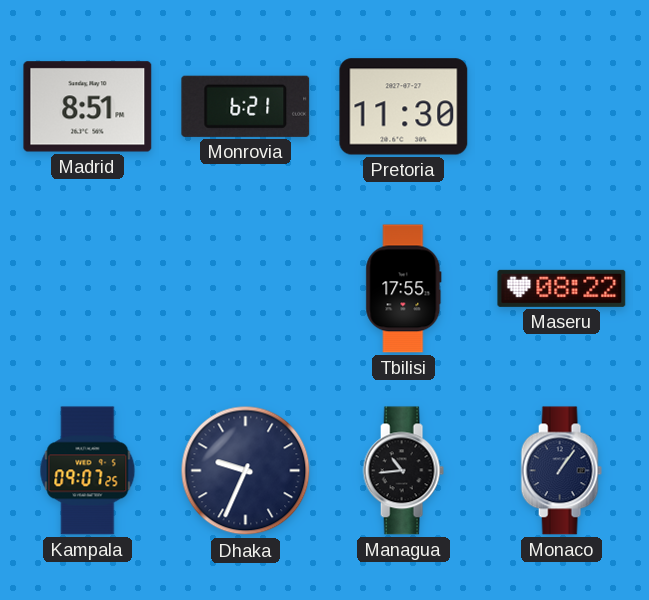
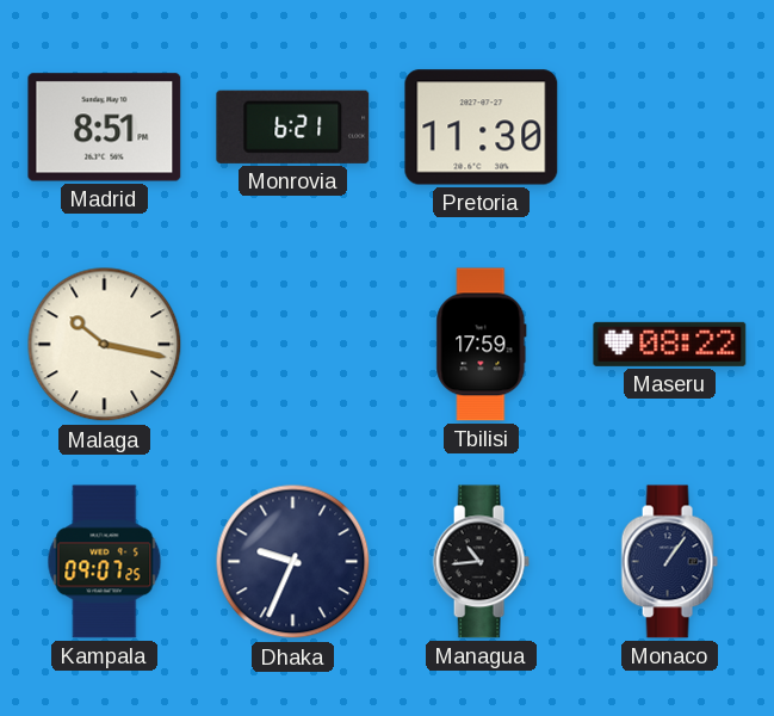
Malaga: none -> 10:17 (105, 345)
Tbilisi: 17:55 -> 17:59 (482, 345)
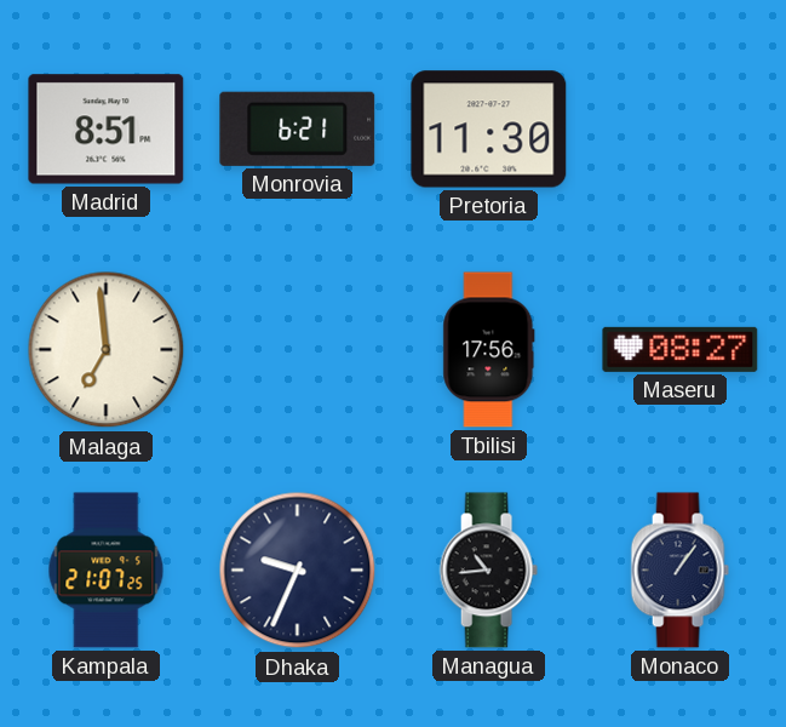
Malaga: 10:17 -> 6:59 (107, 350)
Tbilisi: 17:59 -> 17:56 (489, 350)
Maseru: 08:22 -> 08:27 (681, 349)
Kampala: 09:07 -> 21:07 (107, 571)
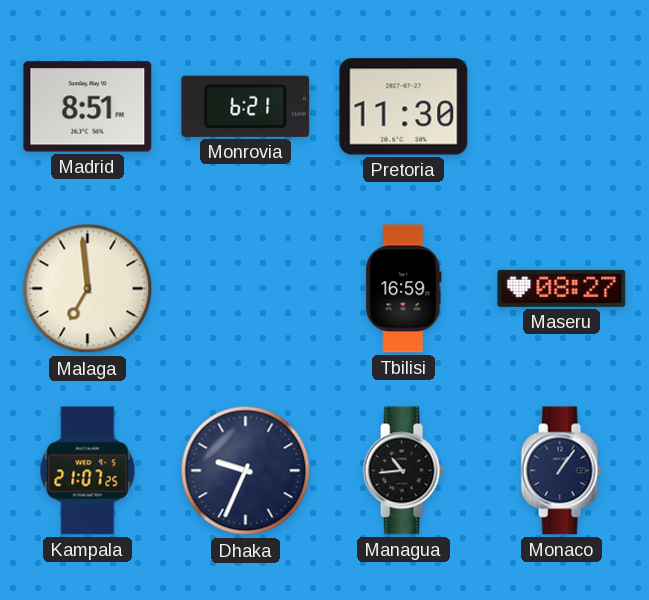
Tbilisi: 17:56 -> 16:59 (404, 289)
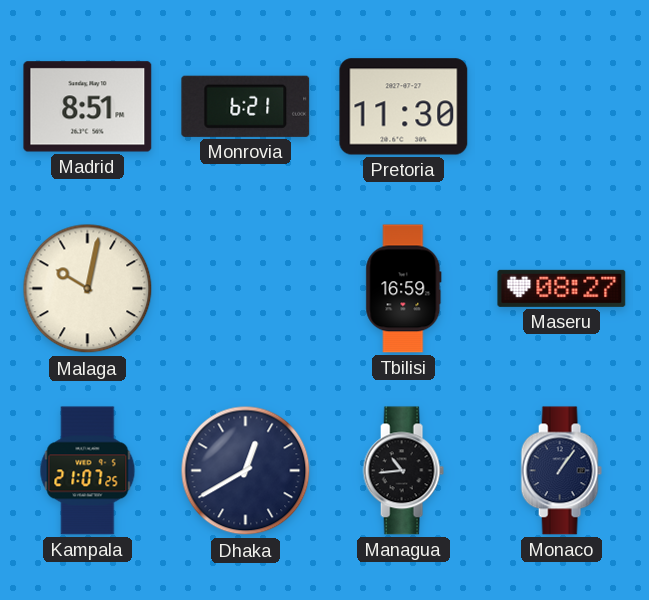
Malaga: 6:59 -> 10:02 (88, 289)
Dhaka: 9:34 -> 12:40 (246, 471)
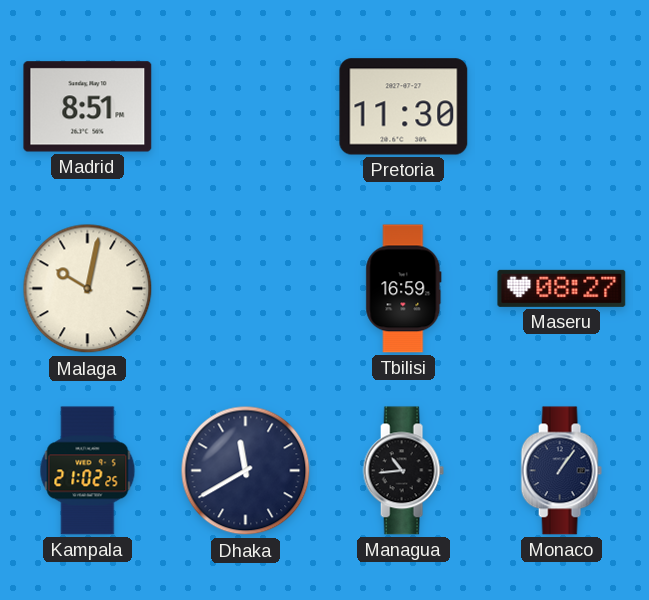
Monrovia: 6:21 -> none (246, 106)
Kampala: 21:07 -> 21:02 (88, 471)
Dhaka: 12:40 -> 11:40 (246, 471)
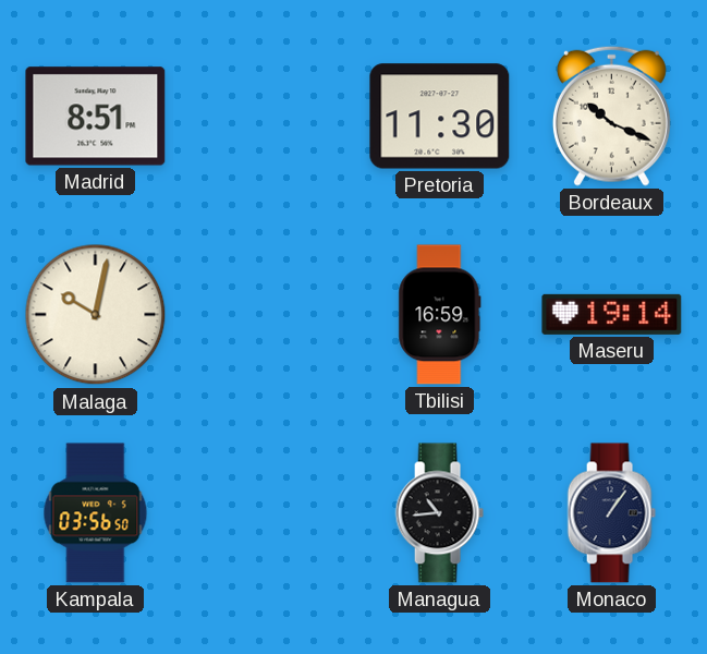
Bordeaux: none -> 10:19 (611, 116)
Maseru: 08:27 -> 19:14 (612, 314)
Kampala: 21:02 -> 03:56 (96, 513)
Dhaka: 11:40 -> none (246, 471)
